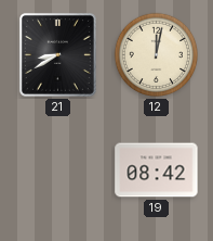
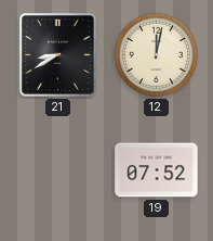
19: 08:42 -> 07:52 (157, 170)
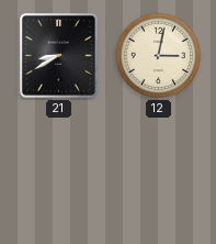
12: 12:02 -> 3:02 (159, 56)
19: 07:52 -> none (157, 170)
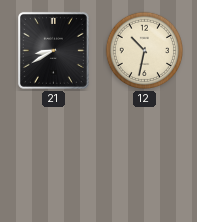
12: 3:02 -> 10:32 (145, 51)
